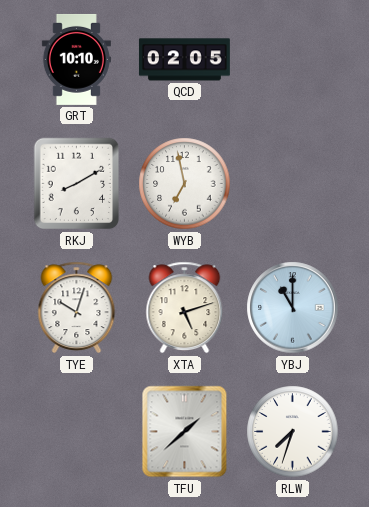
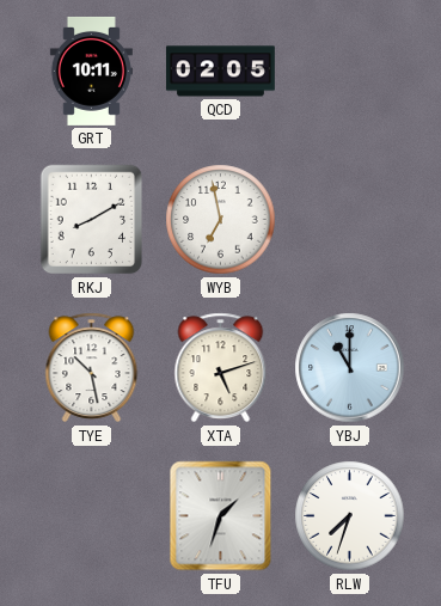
GRT: 10:10 -> 10:11 (91, 71)
TYE: 10:03 -> 10:28 (92, 368)
TFU: 1:38 -> 1:33 (221, 516)
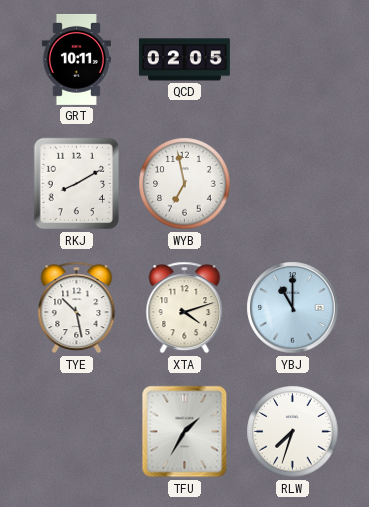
XTA: 5:12 -> 4:12 (185, 308)
TFU: 1:33 -> 1:35 (185, 432)
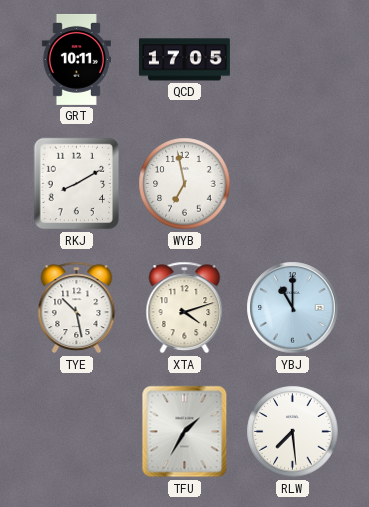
QCD: 02:05 -> 17:05 (184, 60)
RLW: 7:33 -> 7:29 (293, 432)
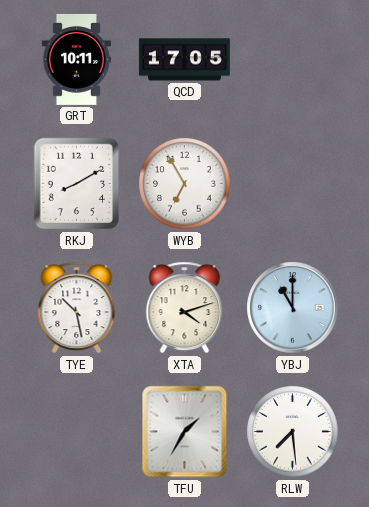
WYB: 6:58 -> 6:55 (185, 184)
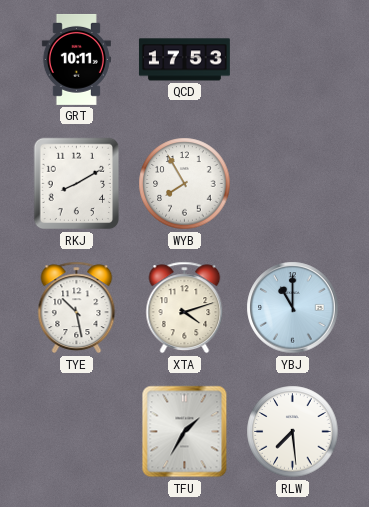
QCD: 17:05 -> 17:53 (184, 60)
WYB: 6:55 -> 7:55 (185, 184)
